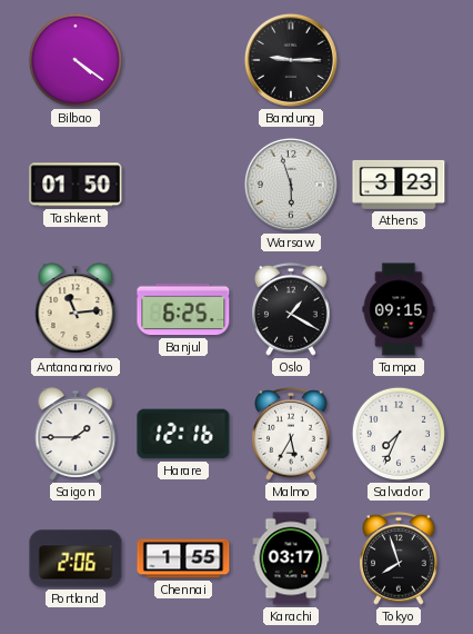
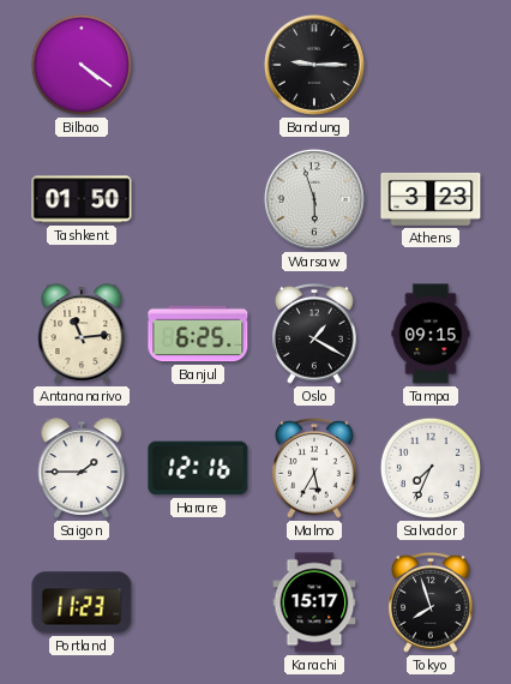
Portland: 2:06 -> 11:23 (82, 602)
Chennai: 1:55 -> none (183, 558)
Karachi: 03:17 -> 15:17 (314, 602)
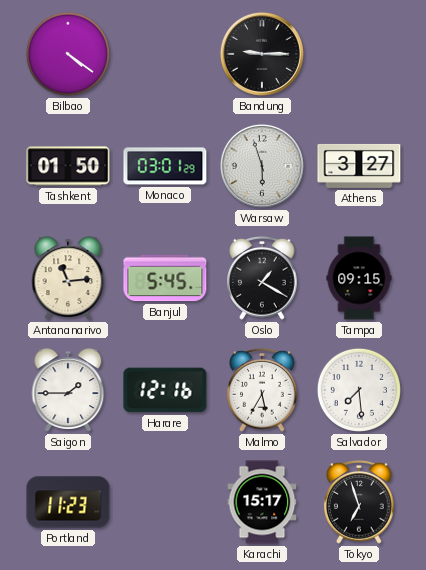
Monaco: none -> 03:01 (165, 166)
Athens: 3:23 -> 3:27 (359, 166)
Banjul: 6:25 -> 5:45 (165, 278)
Salvador: 7:34 -> 7:29 (359, 390)
Tokyo: 7:57 -> 6:57 (359, 502)
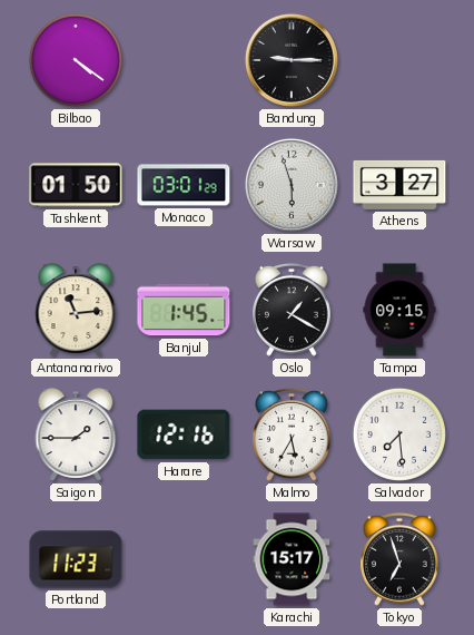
Banjul: 5:45 -> 1:45 (184, 310)
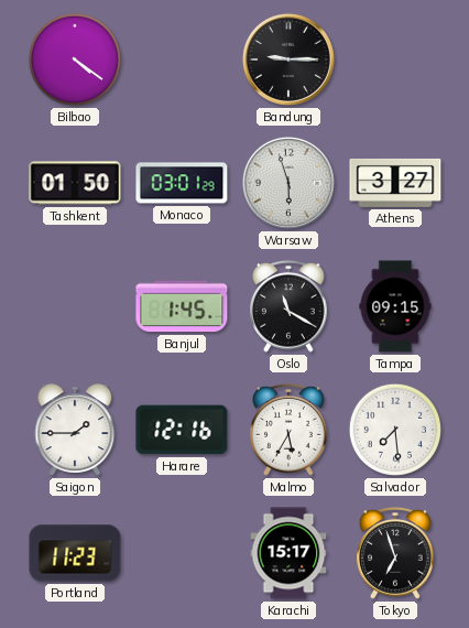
Antananarivo: 11:14 -> none (76, 310)
Oslo: 1:20 -> 11:20 (288, 306)
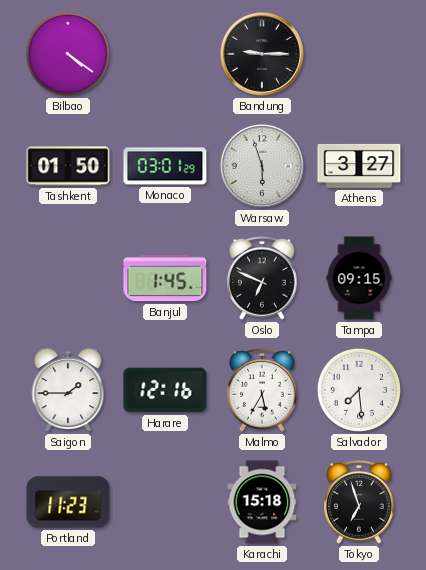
Oslo: 11:20 -> 6:49 (262, 278)
Karachi: 15:17 -> 15:18 (262, 502)
